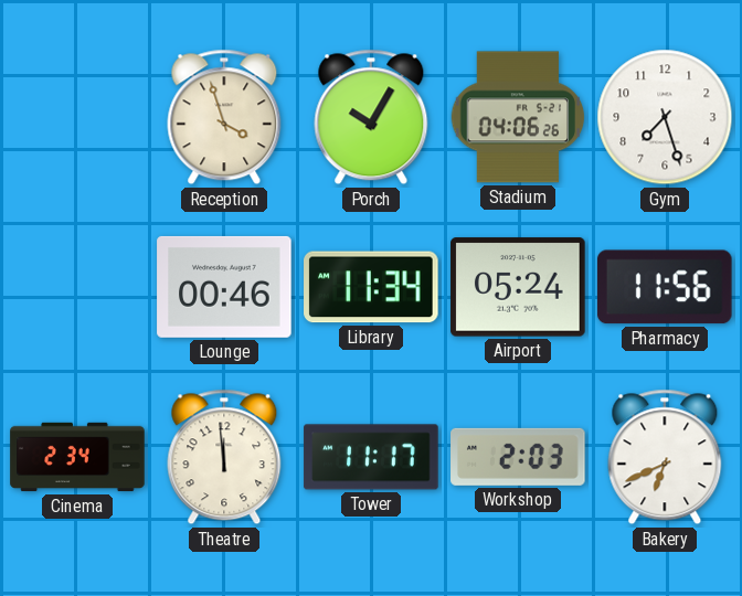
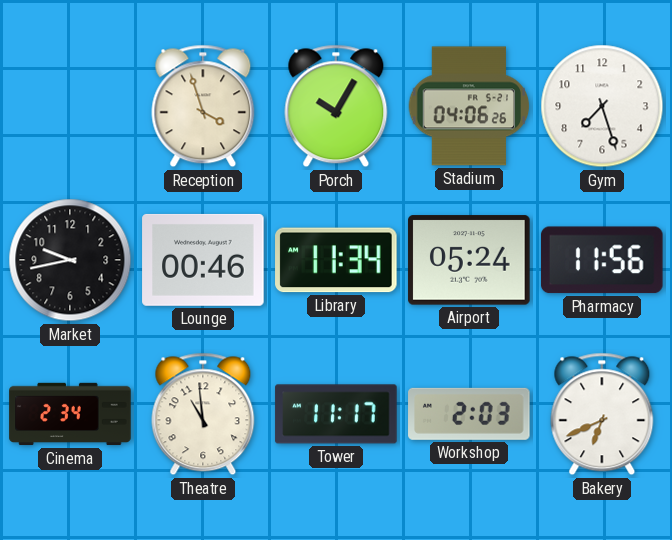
Market: none -> 9:43 (70, 260)
Theatre: 11:59 -> 10:59 (203, 414)
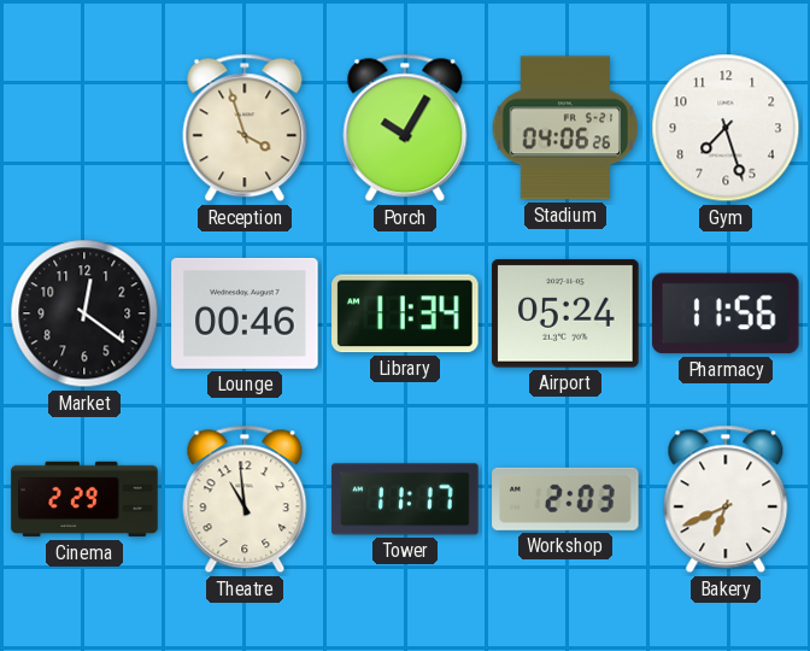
Market: 9:43 -> 12:21 (84, 313)
Cinema: 2:34 -> 2:29 (84, 499)
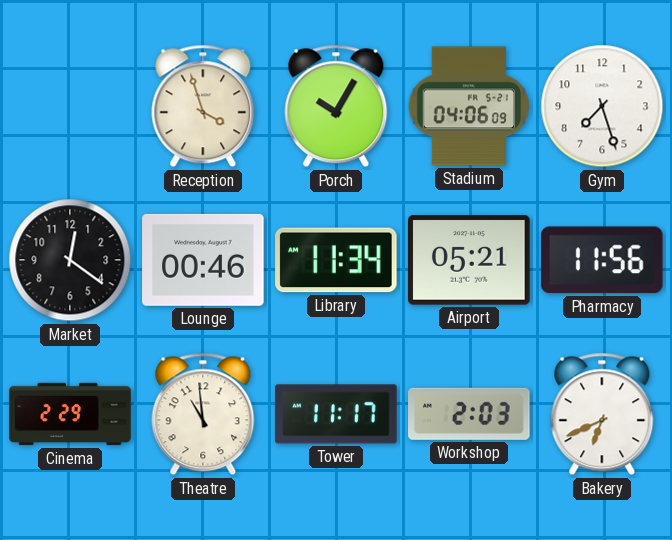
Stadium: 04:06:26 -> 04:06:09 (469, 106)
Airport: 05:24 -> 05:21 (469, 260)
